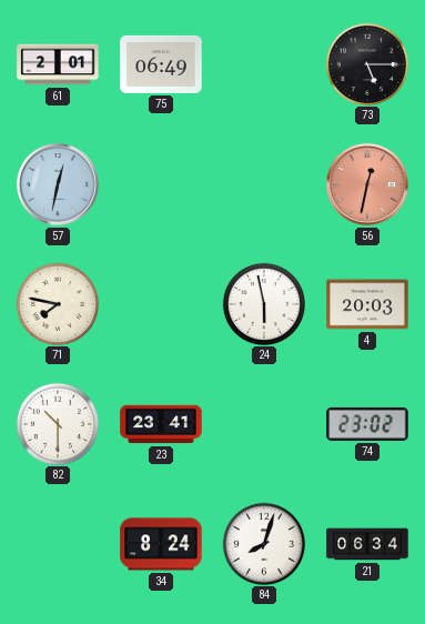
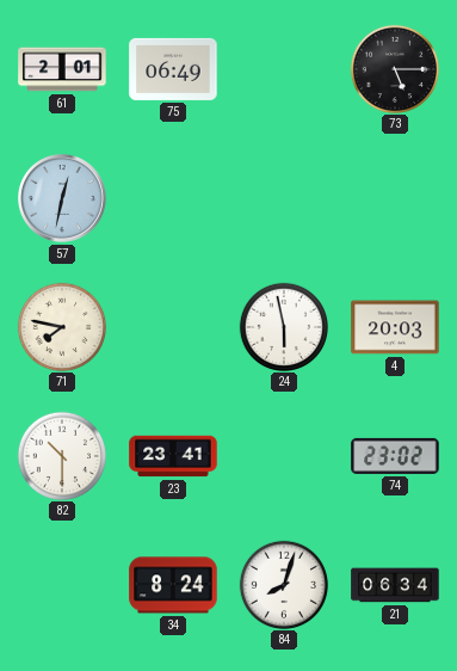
56: 12:32 -> none (368, 185)
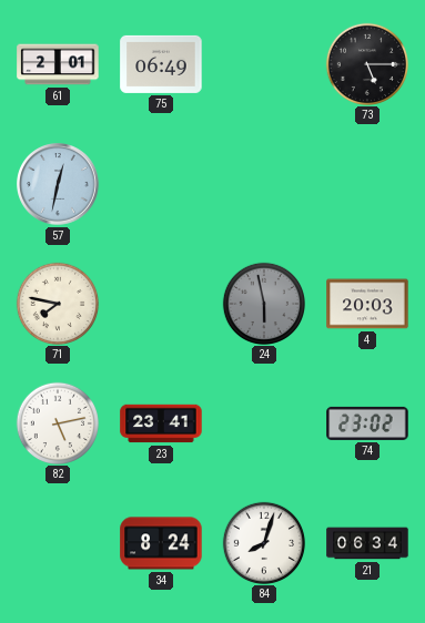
24 dial: white -> grey (263, 303)
82: 10:30 -> 5:13 (57, 422)
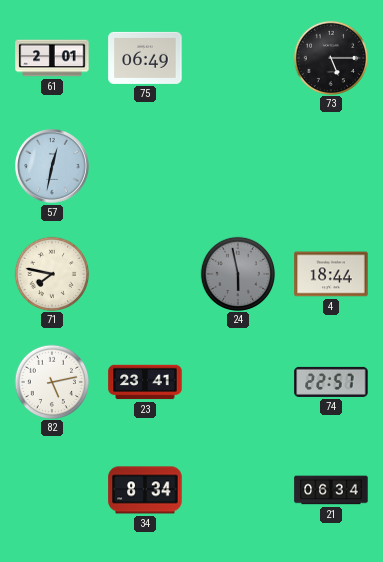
4: 20:03 -> 18:44 (331, 274)
74: 23:02 -> 22:57 (331, 382)
34: 8:24 -> 8:34 (145, 490)
84: 8:03 -> none (263, 542)
